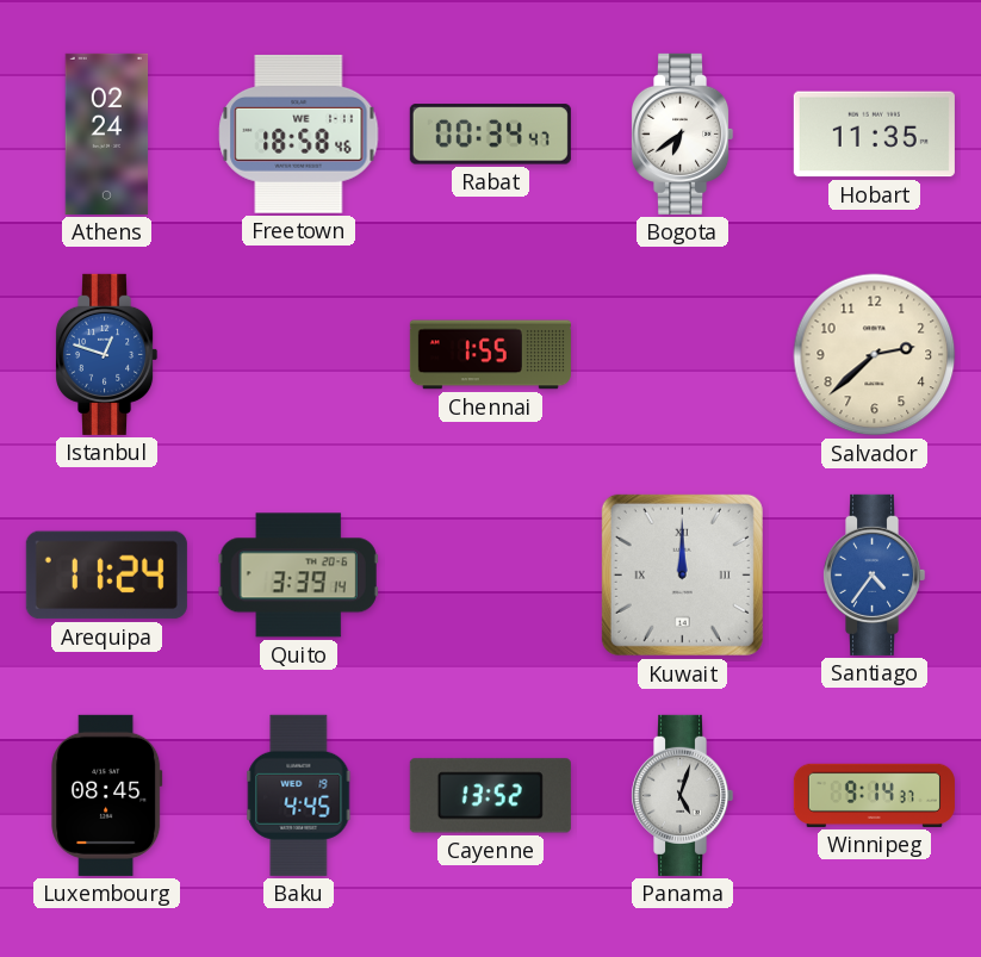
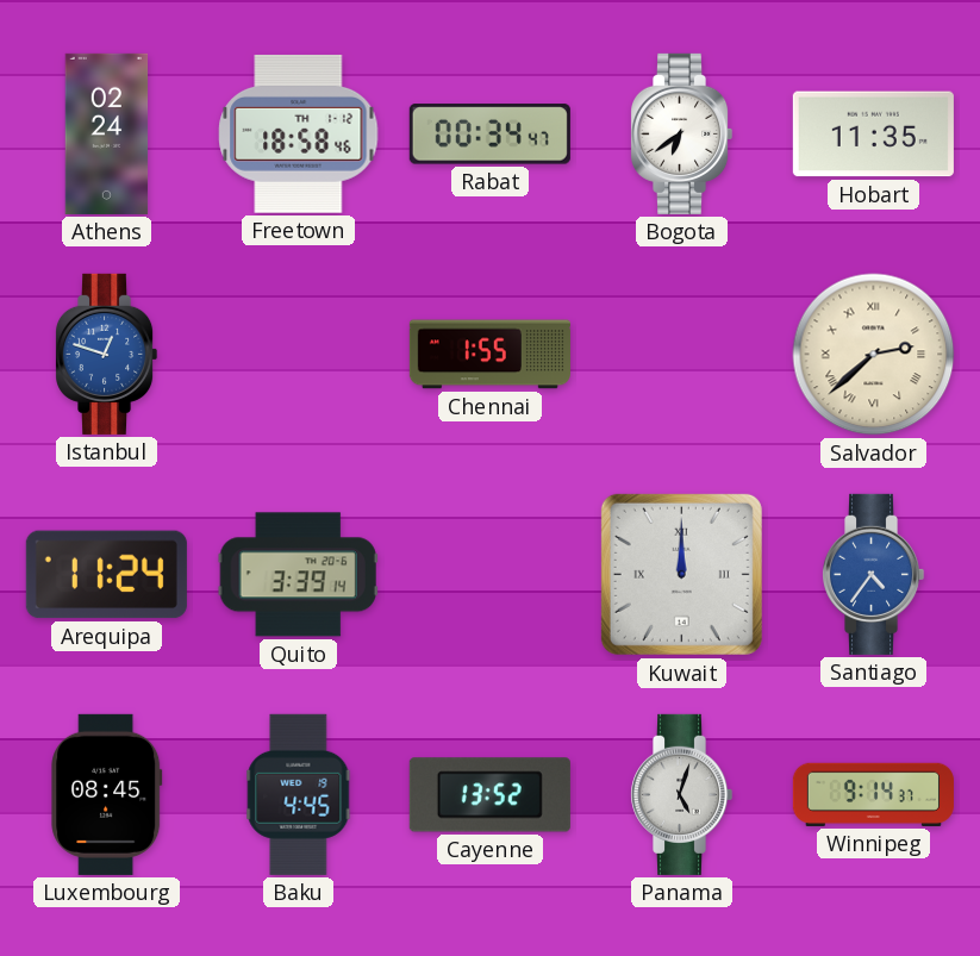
Freetown date: WE 1-11 -> TH 1-12 (299, 133)
Salvador numerals: Arabic -> Roman (874, 355)
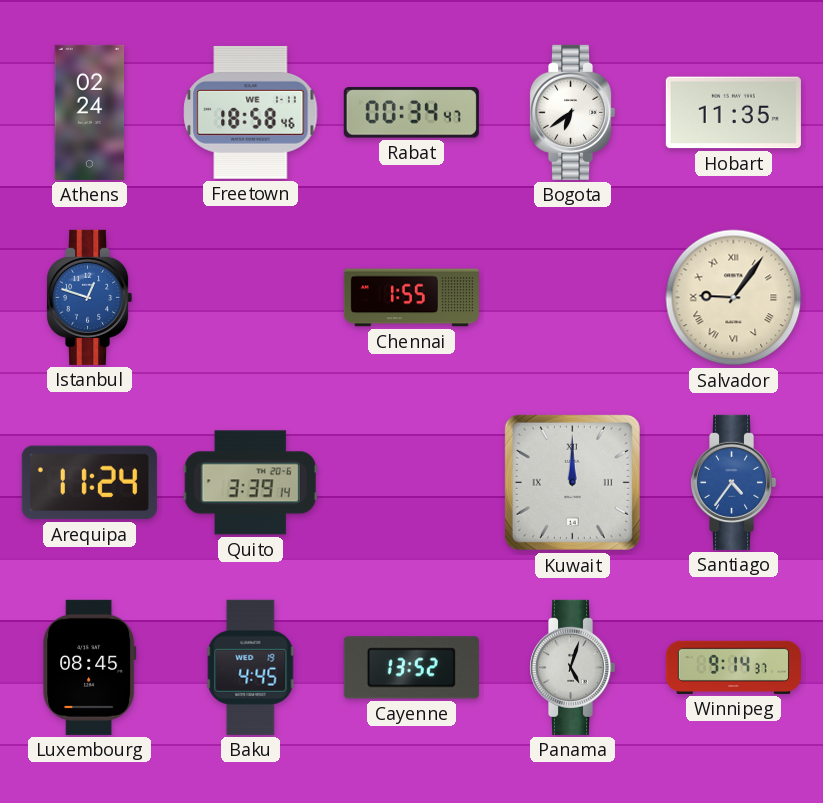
Freetown date: TH 1-12 -> WE 1-11 (251, 112)
Salvador: 2:38 -> 9:06 (734, 298)
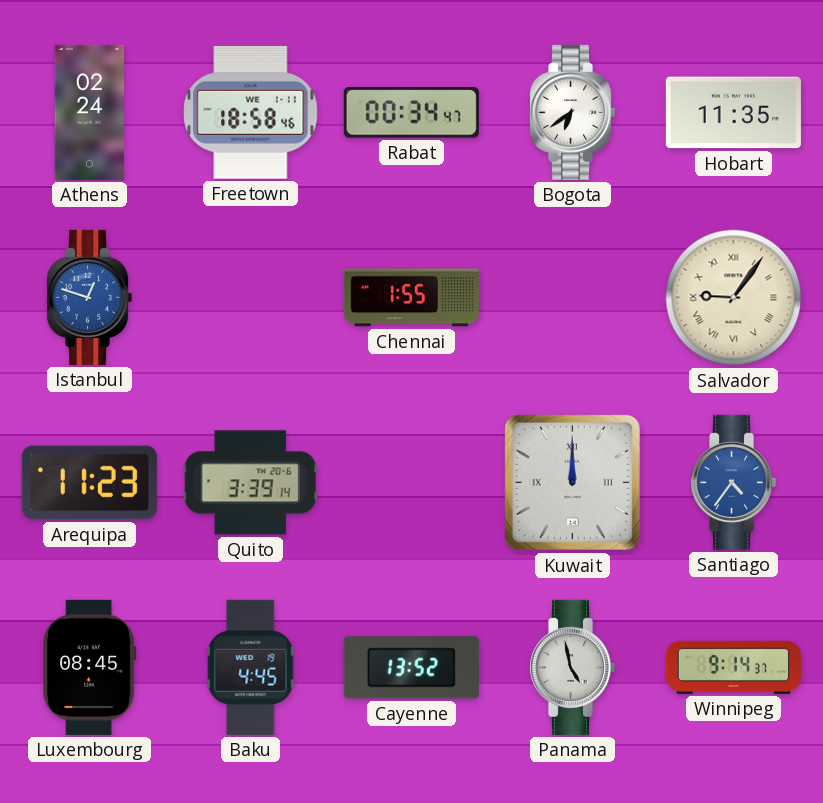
Arequipa: 11:24 -> 11:23 (89, 483)
Panama: 5:03 -> 4:58 (573, 667)
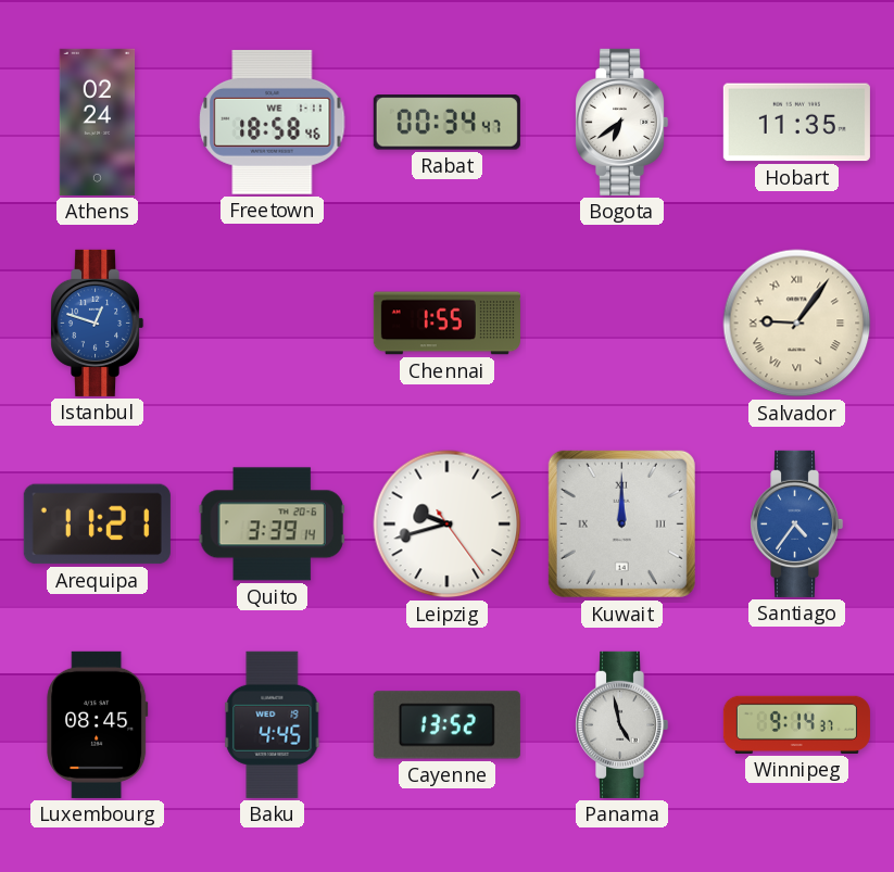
Arequipa: 11:23 -> 11:21 (97, 525)
Leipzig: none -> 9:42 (448, 525)
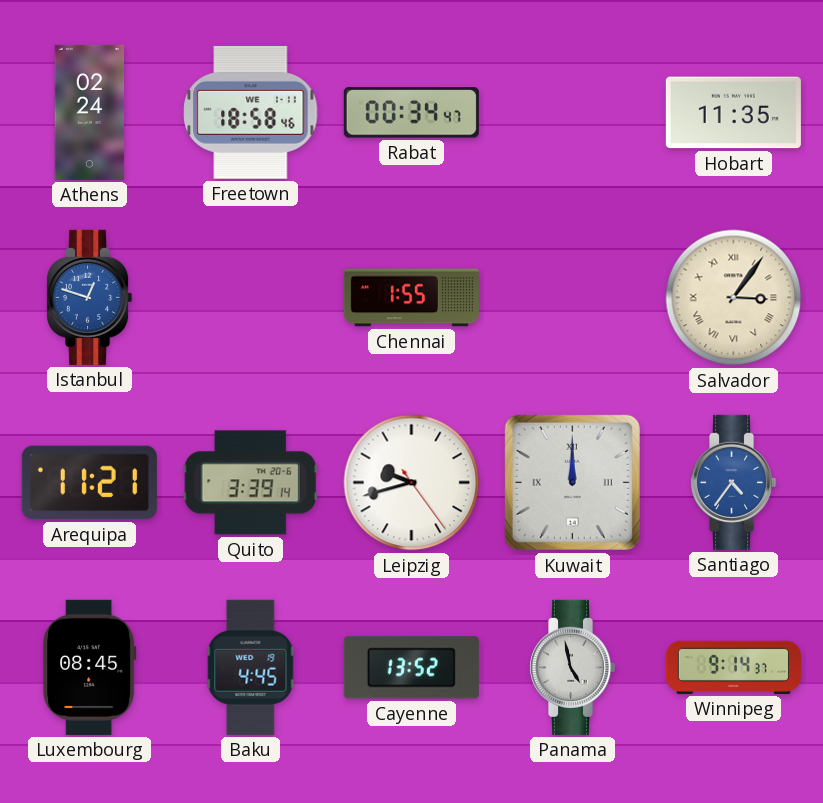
Bogota: 6:39 -> none (622, 122)
Salvador: 9:06 -> 3:06 (734, 298)
